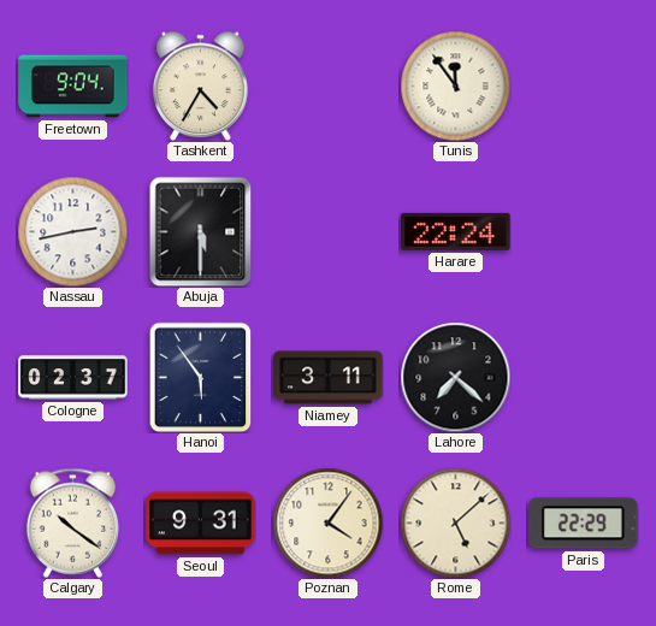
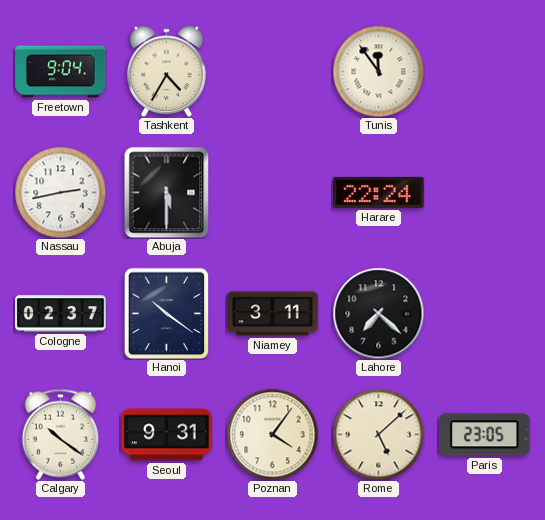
Hanoi: 5:54 -> 10:21 (167, 313)
Paris: 22:29 -> 23:05 (485, 435)
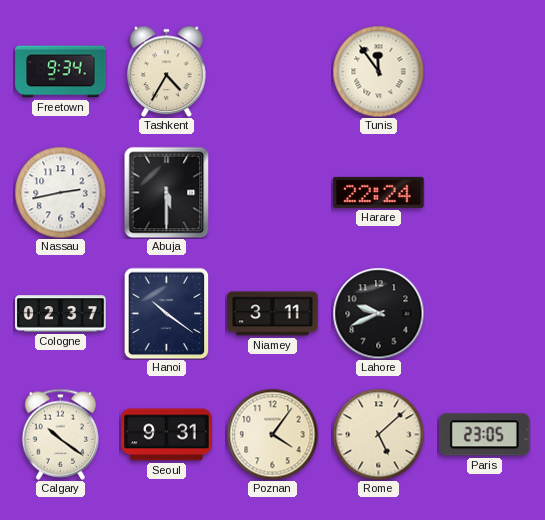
Freetown: 9:04 -> 9:34 (61, 72)
Lahore: 7:22 -> 9:41 (378, 313)
